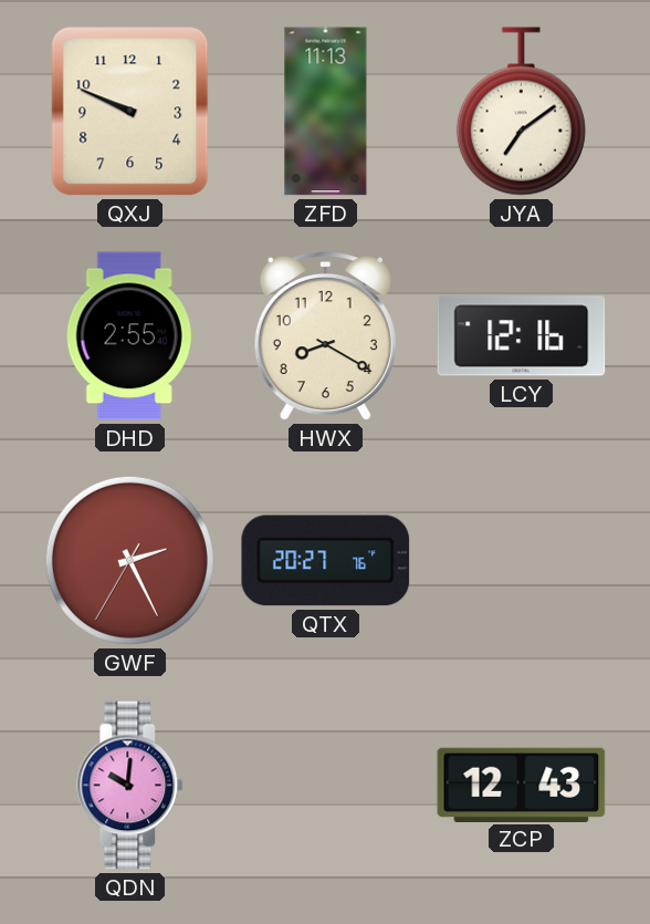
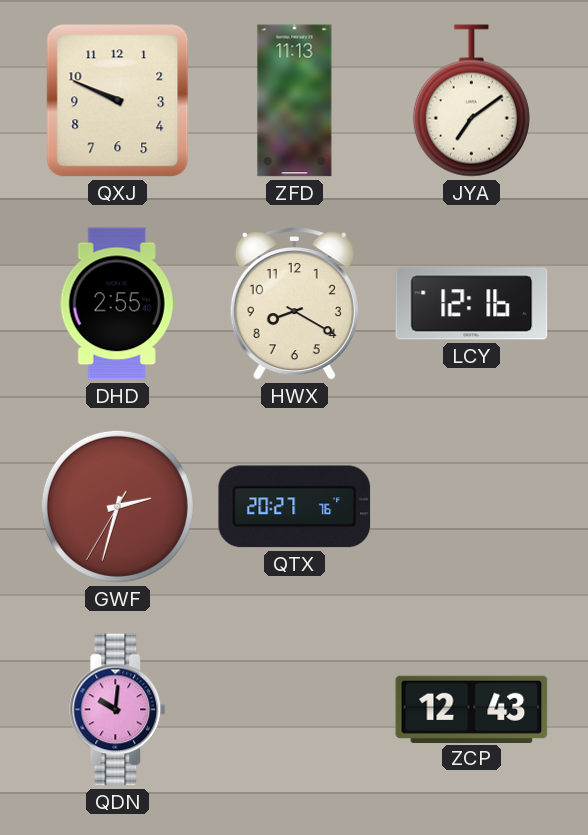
GWF: 2:25 -> 2:32 (117, 506)
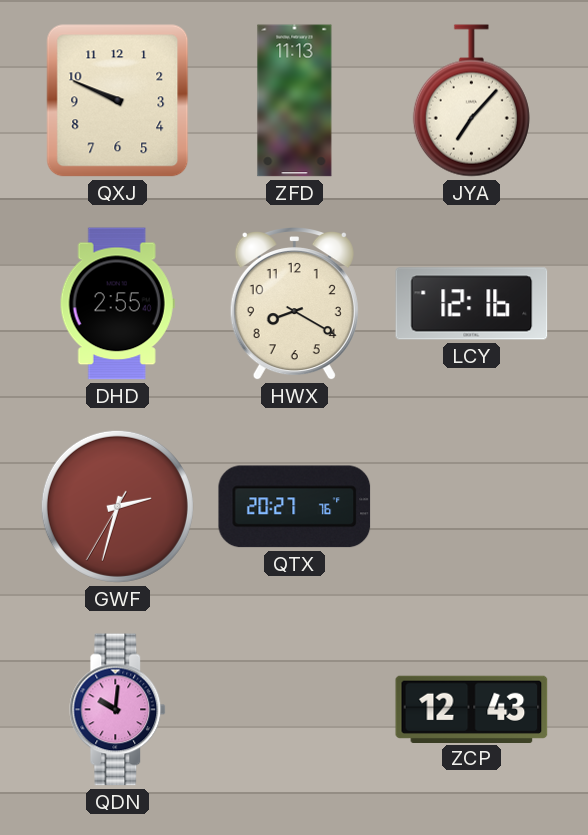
JYA: 7:09 -> 7:07 (471, 101)
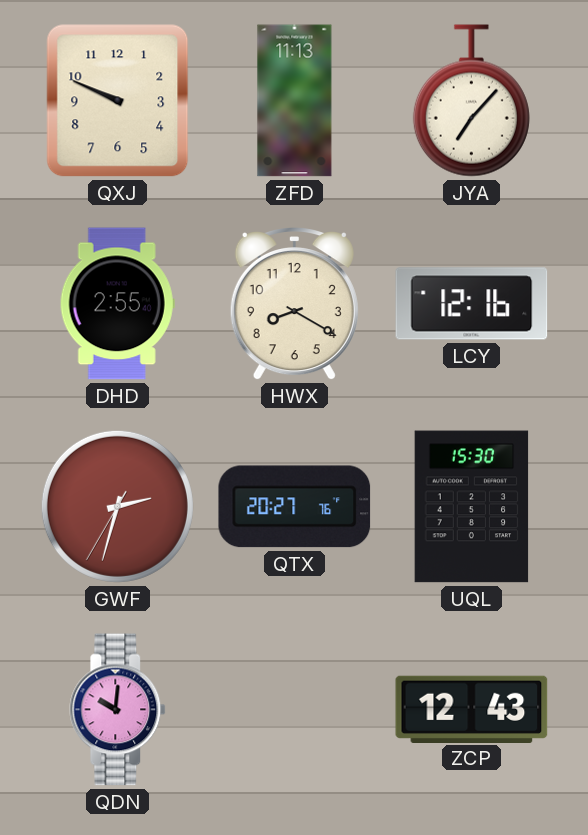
UQL: none -> 15:30 (472, 507)
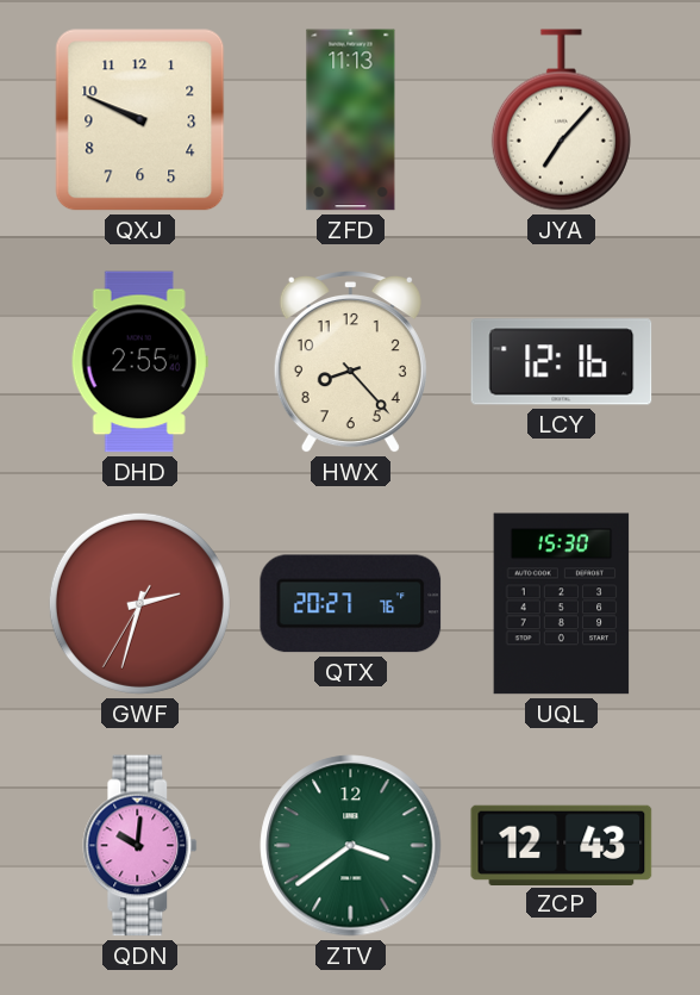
HWX: 8:20 -> 8:23 (350, 363)
ZTV: none -> 3:39 (351, 846)
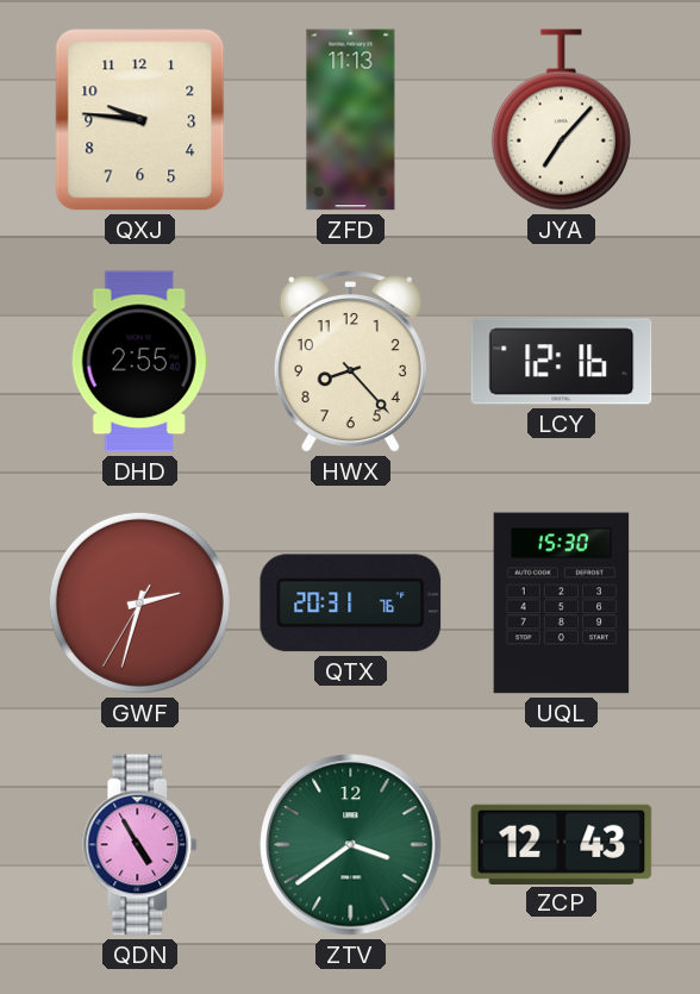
QXJ: 9:49 -> 9:46 (140, 120)
QTX: 20:27 -> 20:31 (351, 604)
QDN: 10:01 -> 4:55 (140, 845)
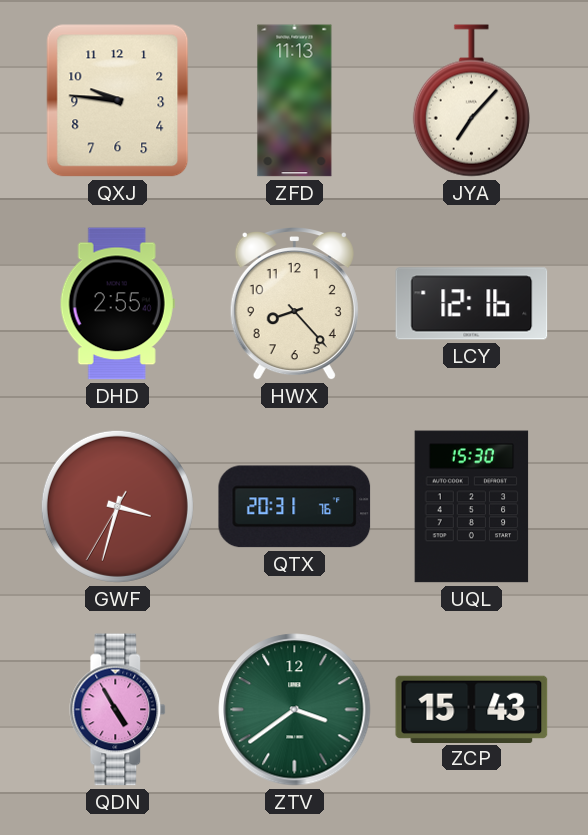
GWF: 2:32 -> 3:32 (117, 506)
ZCP: 12:43 -> 15:43 (472, 709)
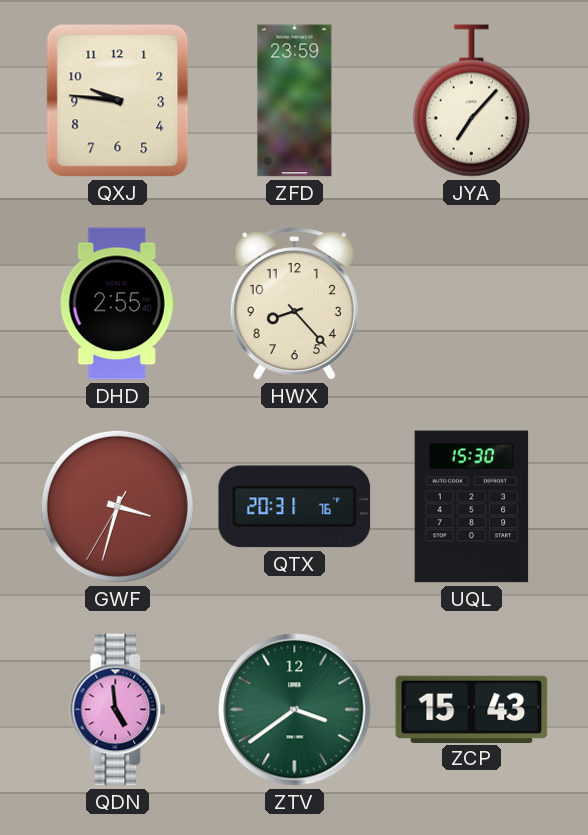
ZFD: 11:13 -> 23:59 (295, 101)
LCY: 12:16 -> none (472, 304)
QDN: 4:55 -> 4:59 (118, 710)
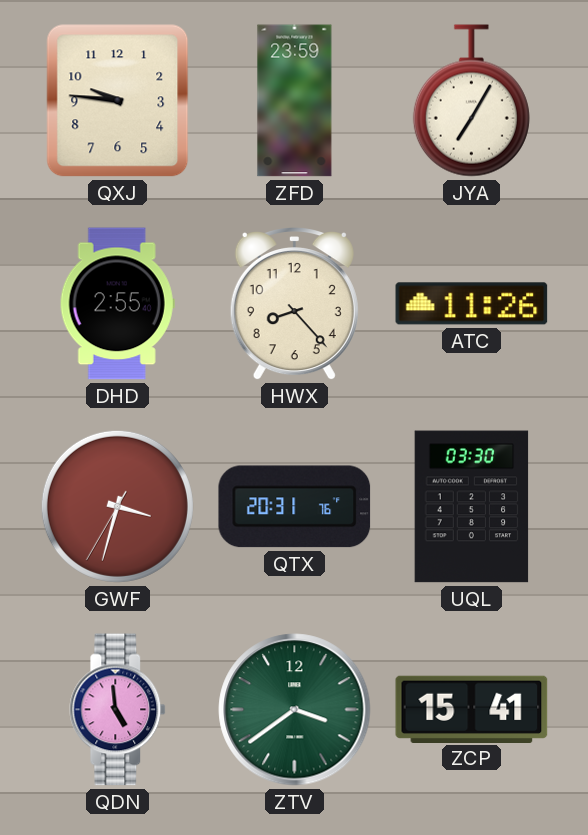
JYA: 7:07 -> 7:05 (471, 101)
ATC: none -> 11:26 (472, 304)
UQL: 15:30 -> 03:30 (472, 507)
ZCP: 15:43 -> 15:41 (472, 709)
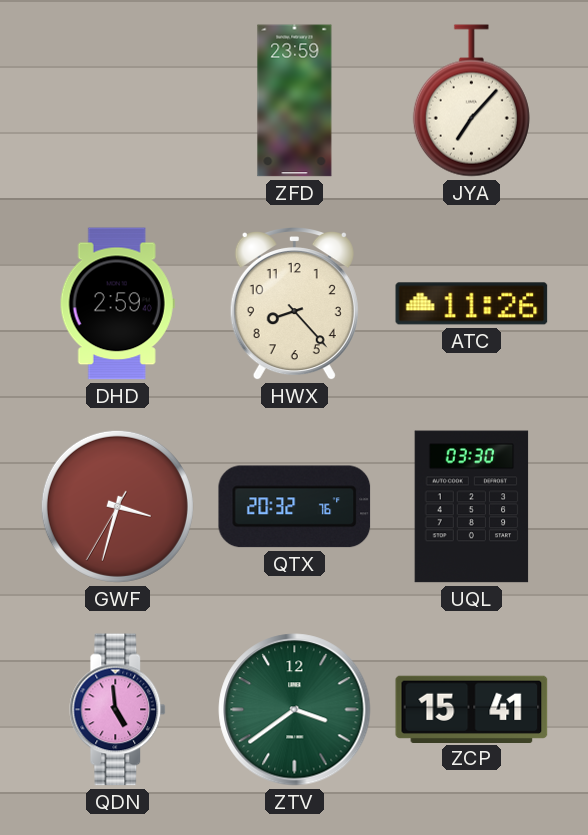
QXJ: 9:46 -> none (118, 101)
JYA: 7:05 -> 7:07 (471, 101)
DHD: 2:55 -> 2:59 (117, 304)
QTX: 20:31 -> 20:32 (295, 507)
